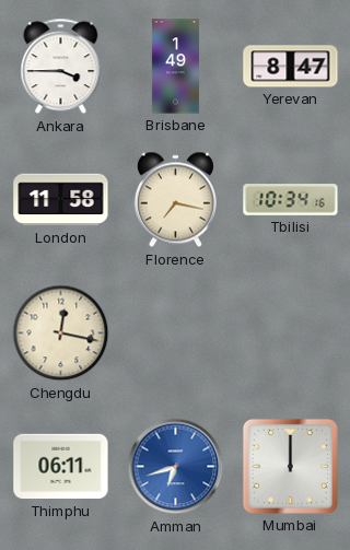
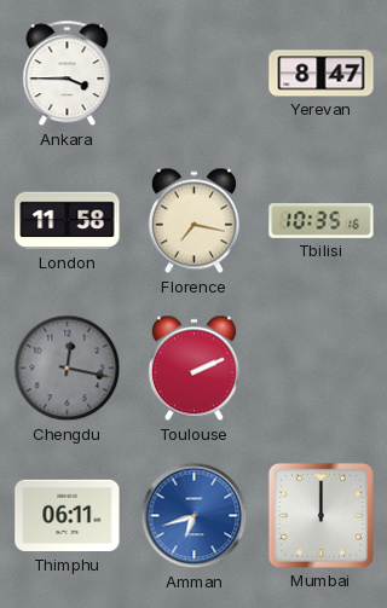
Brisbane: 1:49 -> none (175, 67)
Tbilisi: 10:34 -> 10:35 (322, 221)
Chengdu dial: cream -> grey (68, 369)
Toulouse: none -> 2:11 (193, 369)
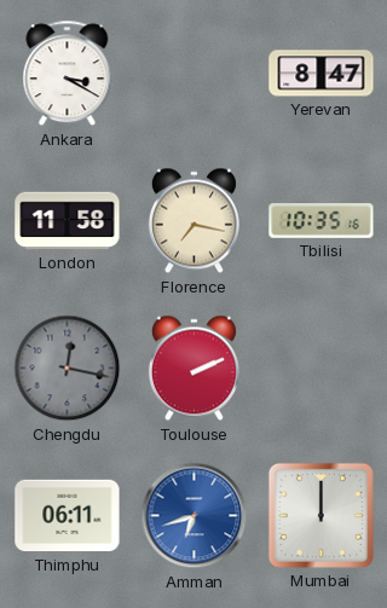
Ankara: 3:45 -> 3:20 (68, 74)
